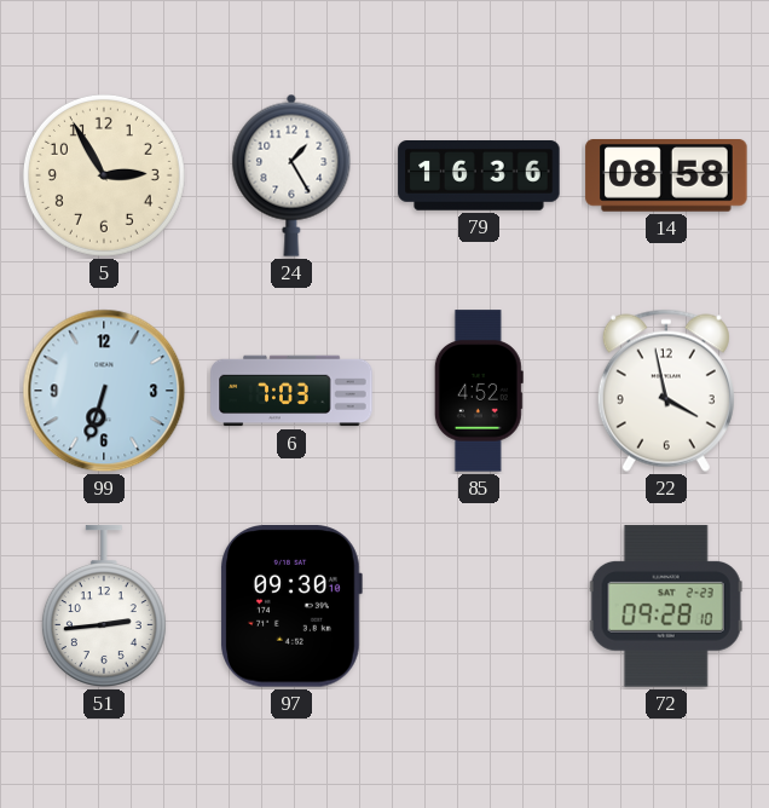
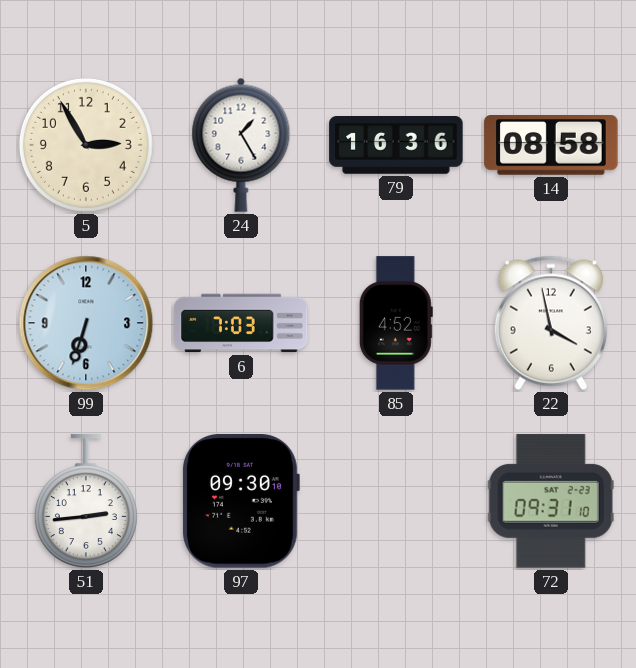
72: 09:28 -> 09:31 (551, 501)
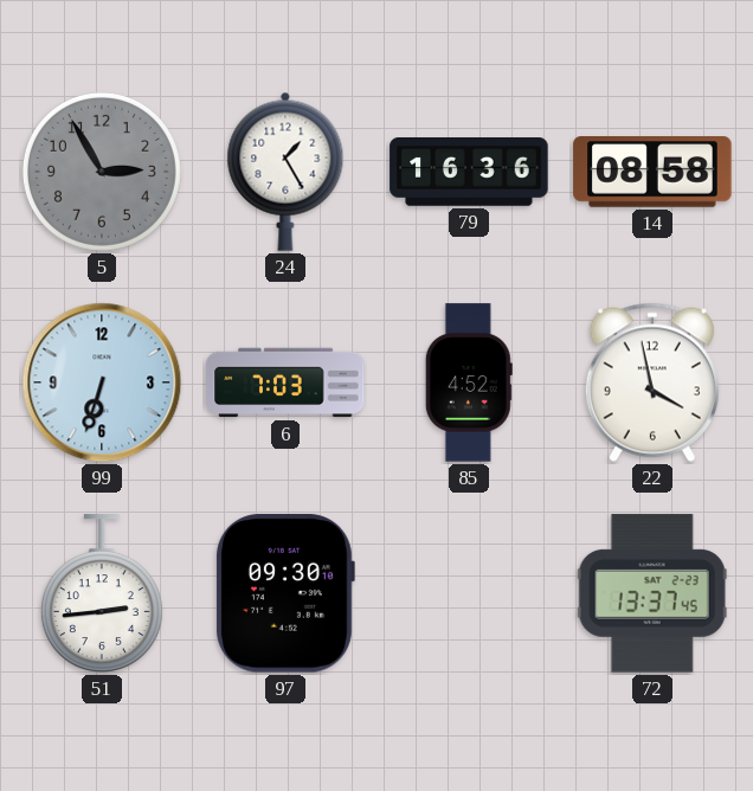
5 dial: cream -> grey (102, 172)
72: 09:31 -> 13:37 (652, 593)
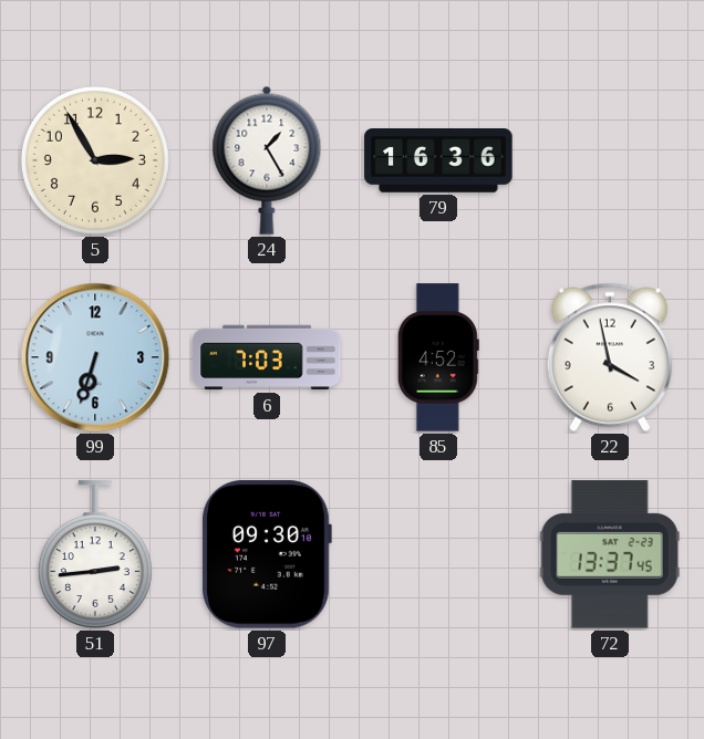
5 dial: grey -> cream (95, 160)
14: 08:58 -> none (652, 173)
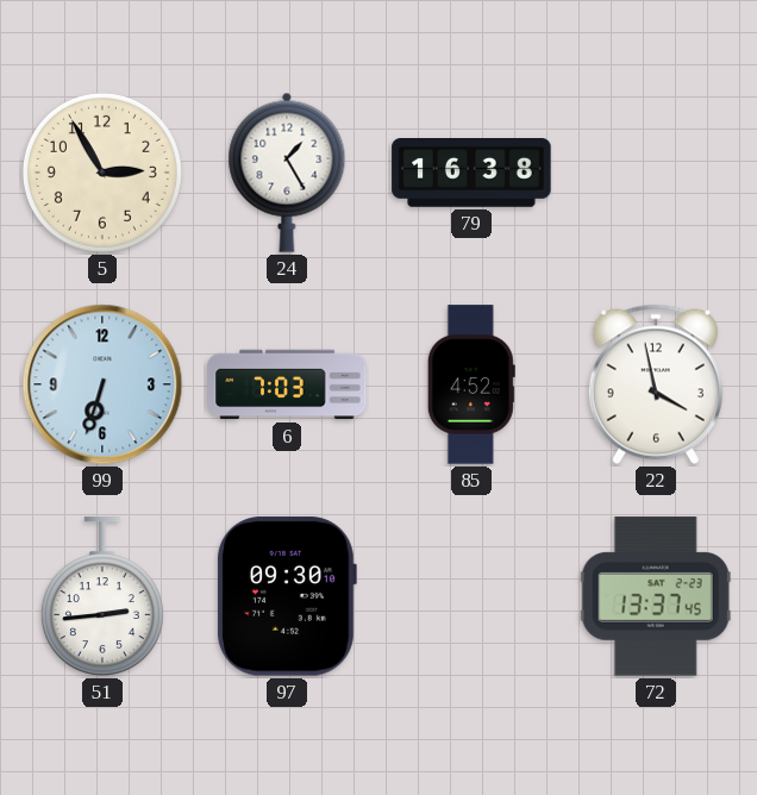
79: 16:36 -> 16:38 (471, 174)
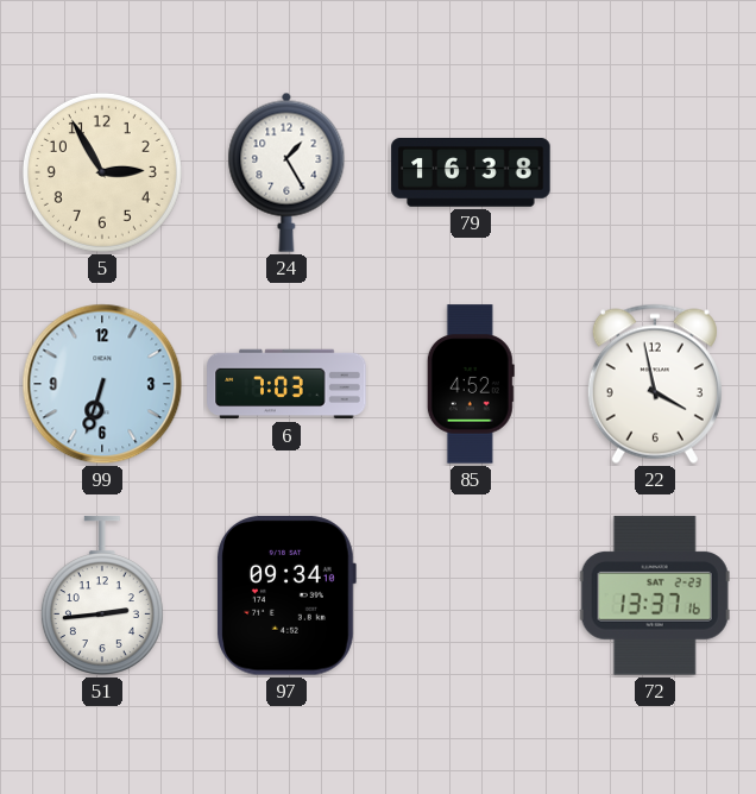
97: 09:30 -> 09:34 (286, 595)
72: 13:37:45 -> 13:37:16 (655, 595)
